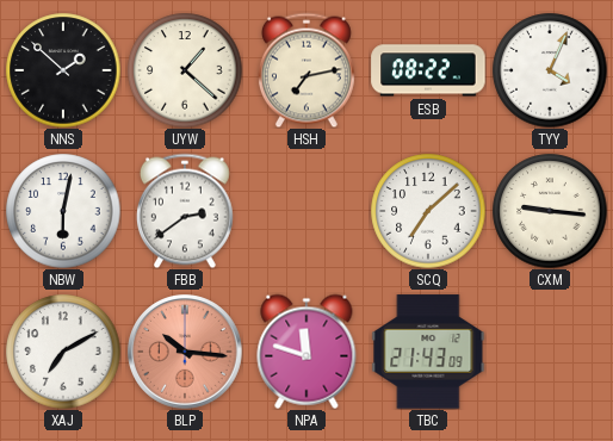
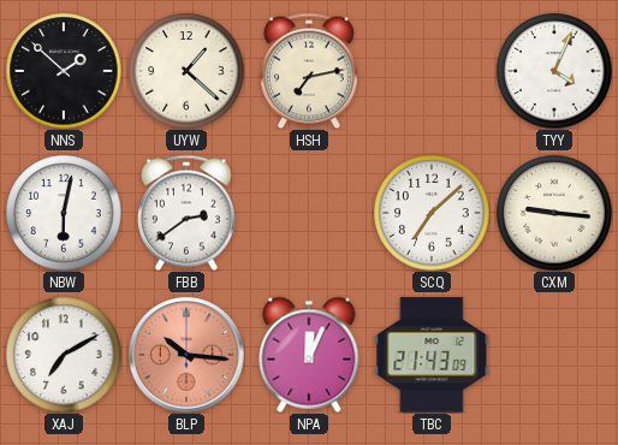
ESB: 08:22 -> none (428, 70)
NPA: 11:48 -> 12:04 (309, 355)
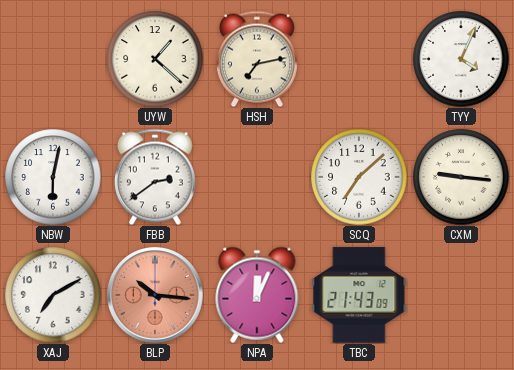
NNS: 1:52 -> none (64, 71)
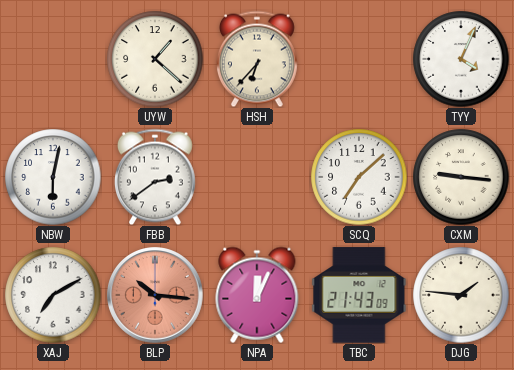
HSH: 7:13 -> 6:37 (257, 59)
DJG: none -> 1:46 (461, 295)
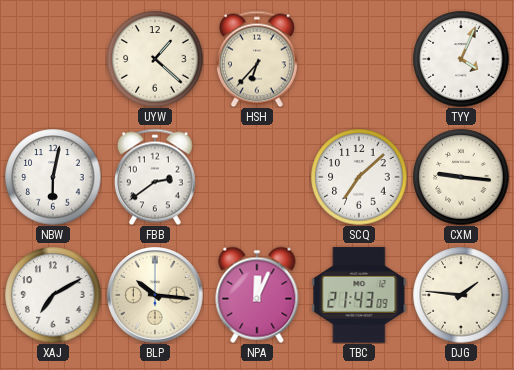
BLP dial: salmon -> cream (155, 295)
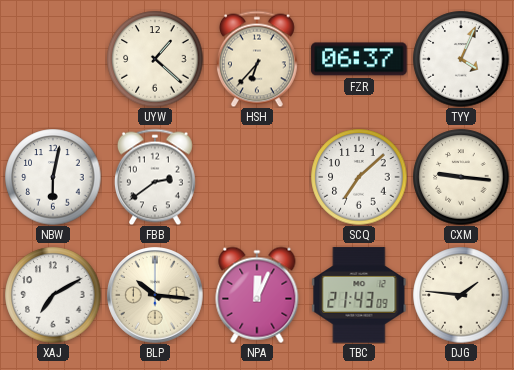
FZR: none -> 06:37 (359, 59)
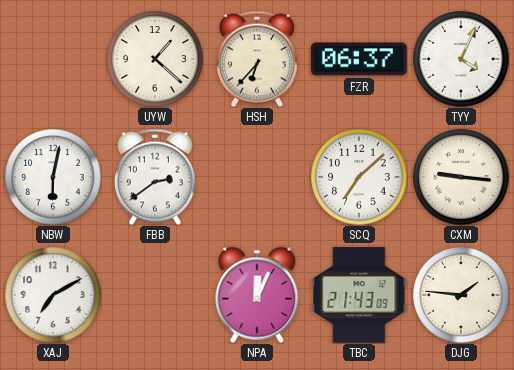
BLP: 10:16 -> none (155, 295)
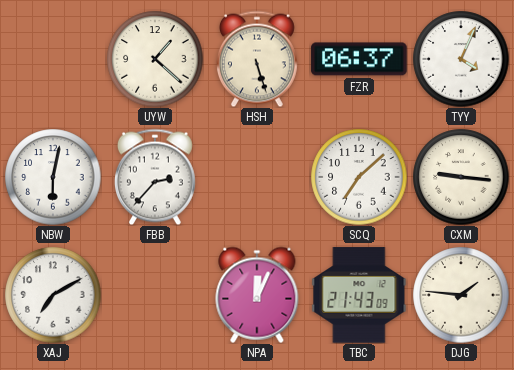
HSH: 6:37 -> 5:27 (257, 59)
FBB: 2:39 -> 2:37 (155, 177)
